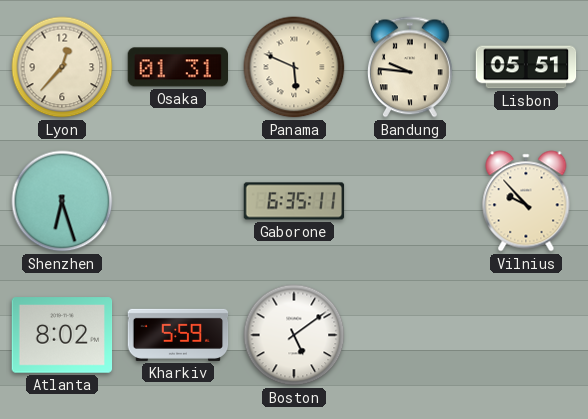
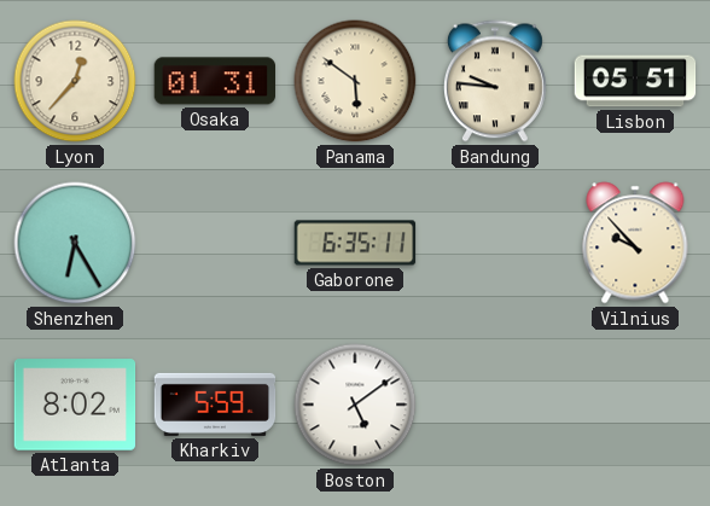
Panama: 5:49 -> 5:51 (355, 81)
Shenzhen: 6:27 -> 6:25 (75, 243)
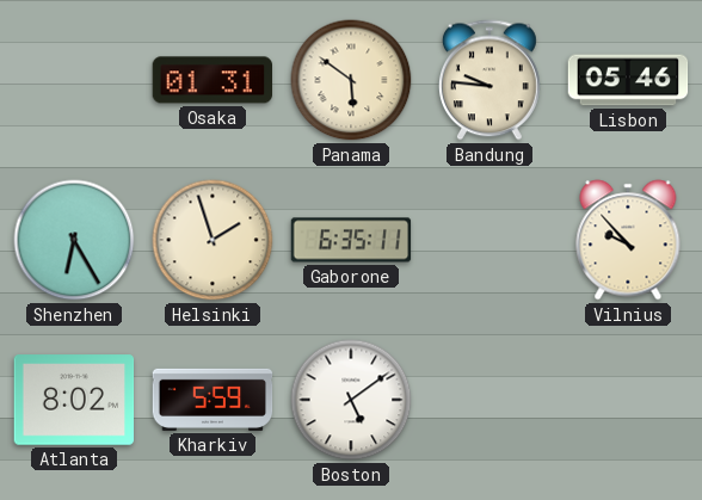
Lyon: 12:37 -> none (75, 81)
Lisbon: 05:51 -> 05:46 (628, 80)
Helsinki: none -> 1:57 (213, 240)
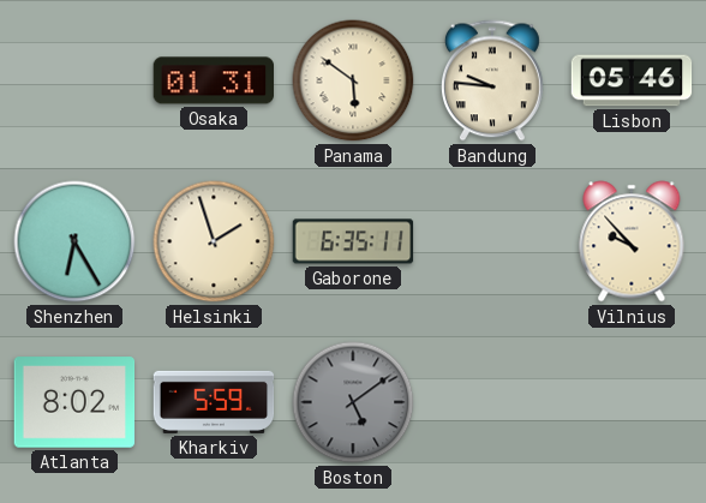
Boston dial: white -> grey (353, 402)
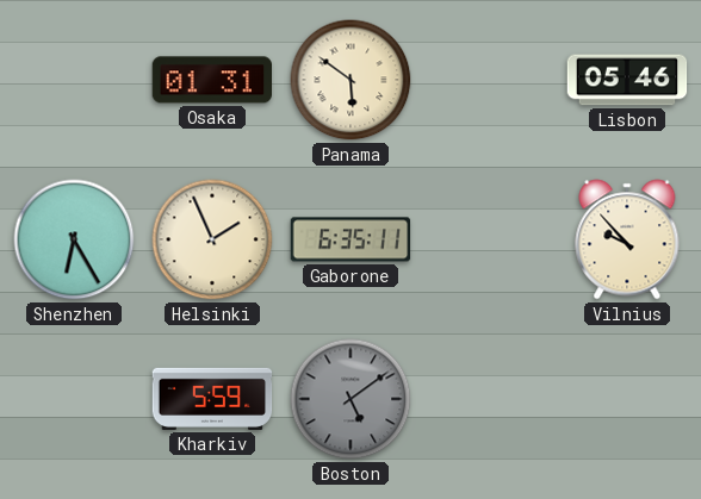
Bandung: 9:46 -> none (492, 80)
Helsinki: 1:57 -> 1:56 (212, 239)
Atlanta: 8:02 -> none (74, 402)
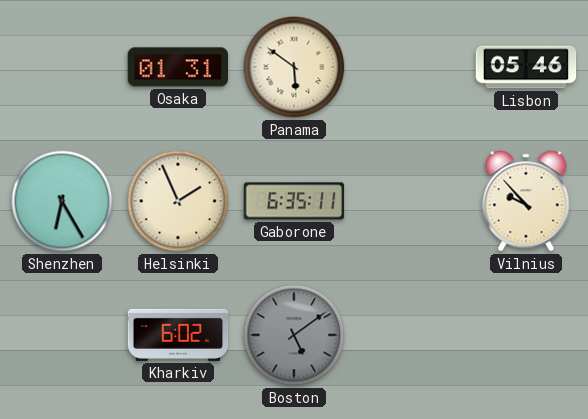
Kharkiv: 5:59 -> 6:02 (178, 335)
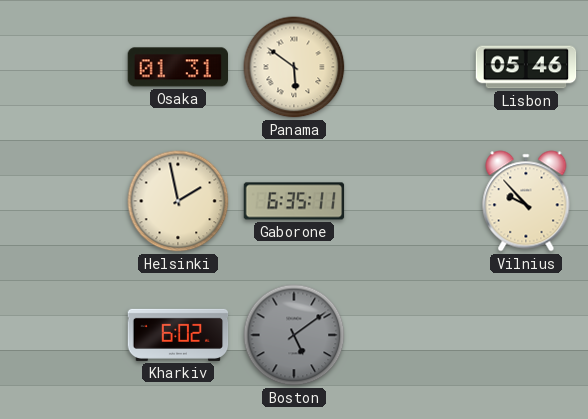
Shenzhen: 6:25 -> none (62, 201)
Helsinki: 1:56 -> 1:58 (178, 201)
